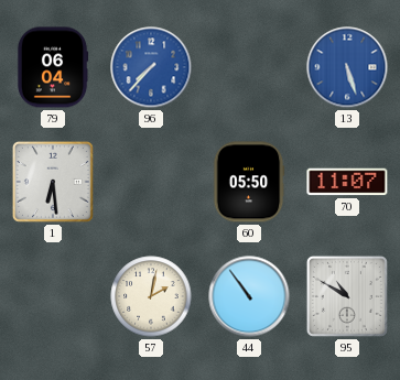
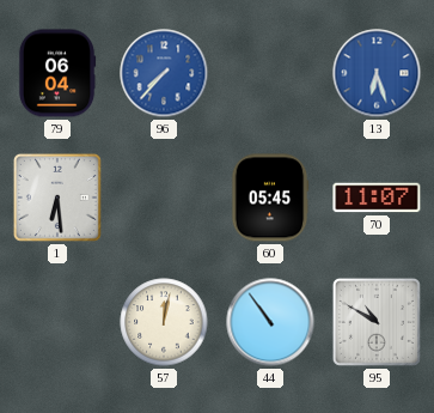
13: 5:27 -> 6:27 (377, 73)
60: 05:50 -> 05:45 (270, 198)
57: 2:02 -> 12:02 (164, 322)
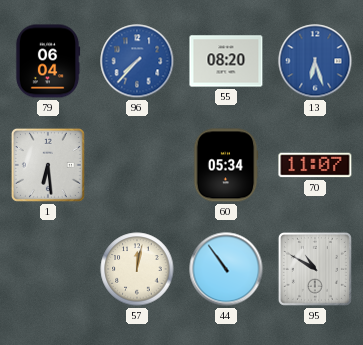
55: none -> 08:20 (226, 61)
60: 05:45 -> 05:34 (226, 165)
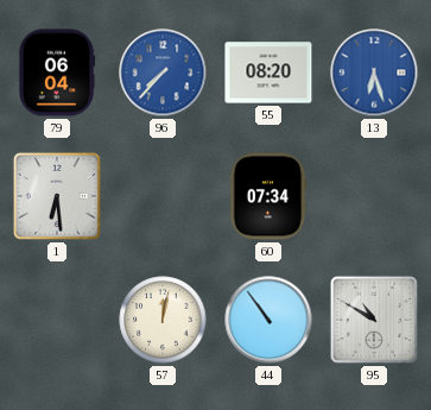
60: 05:34 -> 07:34 (268, 196)
70: 11:07 -> none (315, 165)
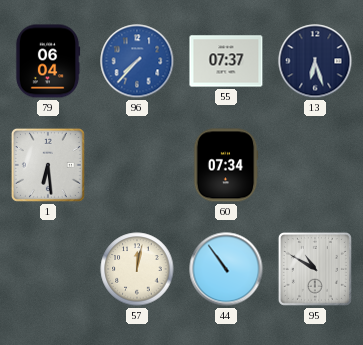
55: 08:20 -> 07:37 (226, 61)
13 dial: blue -> navy (315, 61)
